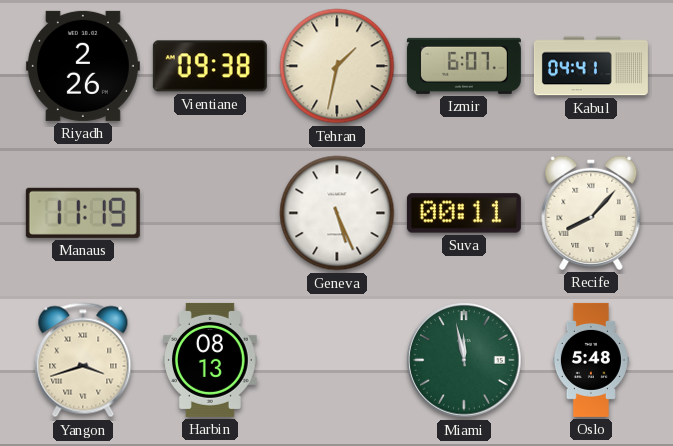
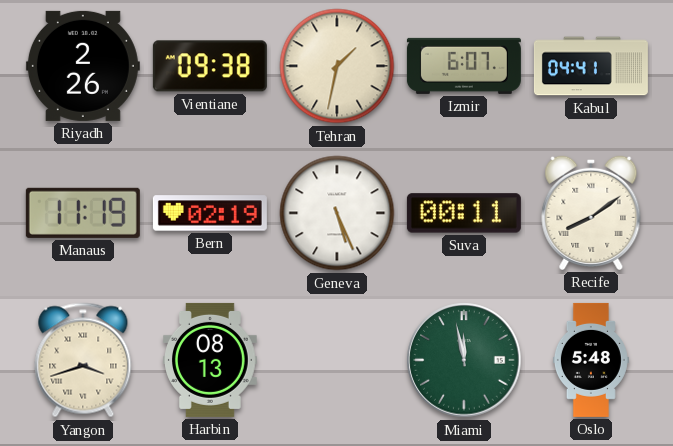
Bern: none -> 02:19 (210, 213)
Recife: 8:07 -> 8:09 (591, 213)
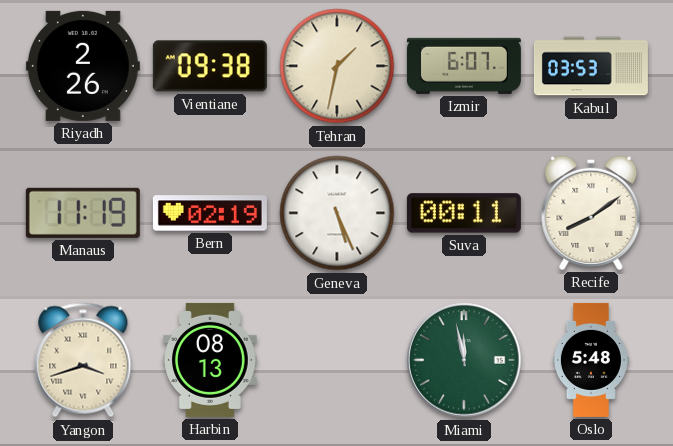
Kabul: 04:41 -> 03:53 (591, 66)
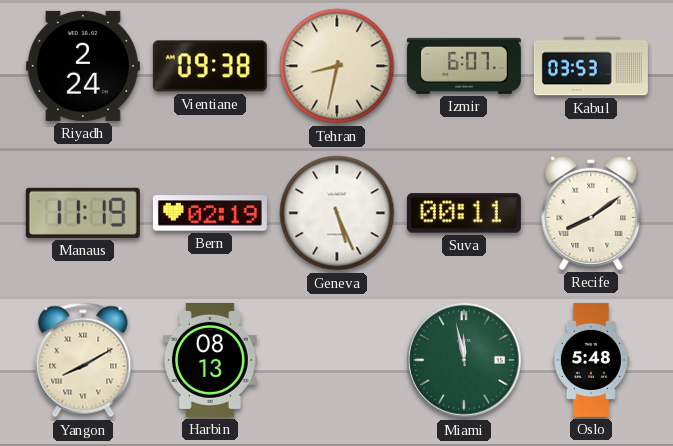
Riyadh: 2:26 -> 2:24 (83, 66)
Tehran: 1:32 -> 8:32 (337, 66)
Yangon: 3:42 -> 8:10 (83, 360)
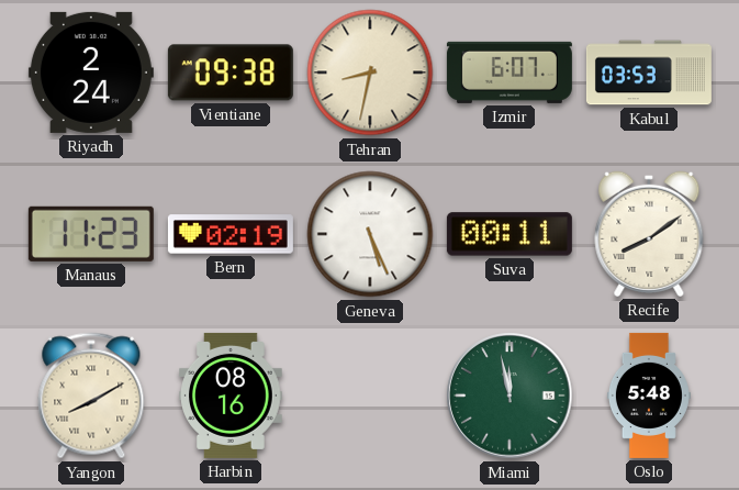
Manaus: 11:19 -> 11:23 (91, 234)
Harbin: 08:13 -> 08:16 (232, 396)
